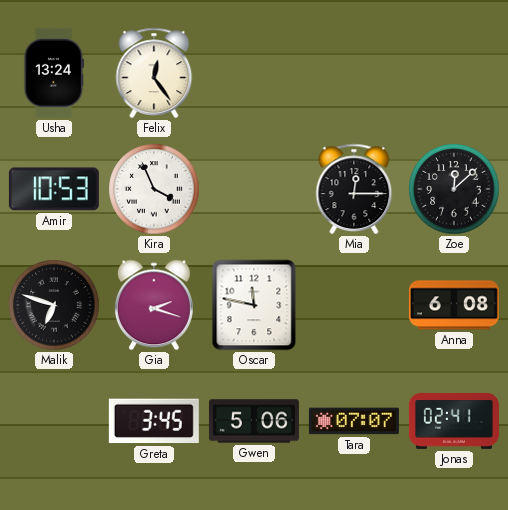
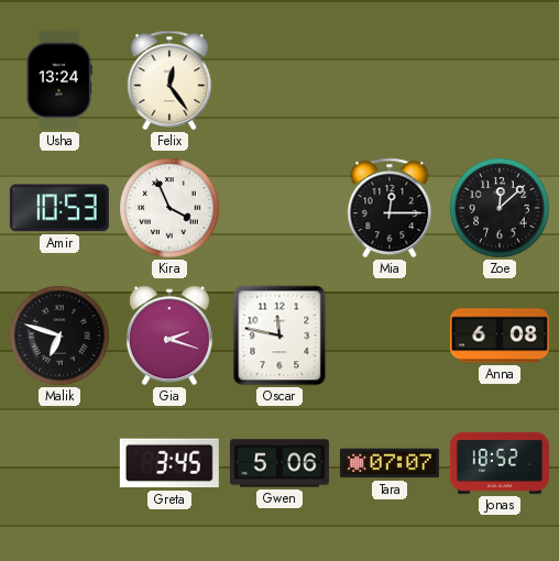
Jonas: 02:41 -> 18:52 (500, 463)
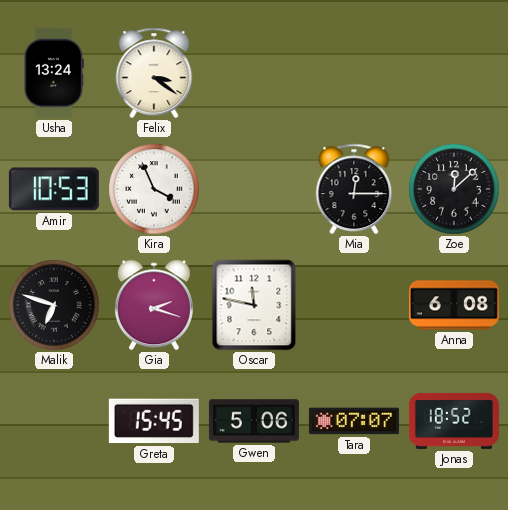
Felix: 12:24 -> 3:21 (154, 73)
Greta: 3:45 -> 15:45 (154, 421)
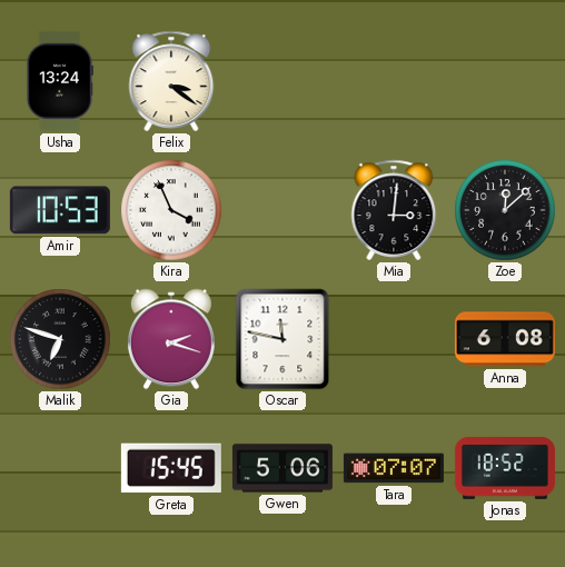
Mia: 12:15 -> 3:01 (394, 210)
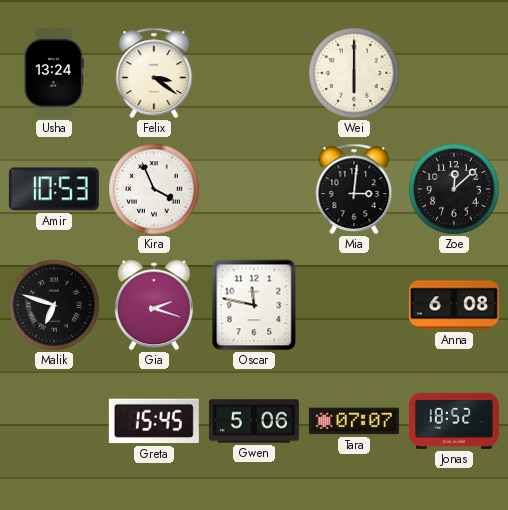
Wei: none -> 6:00 (354, 73)
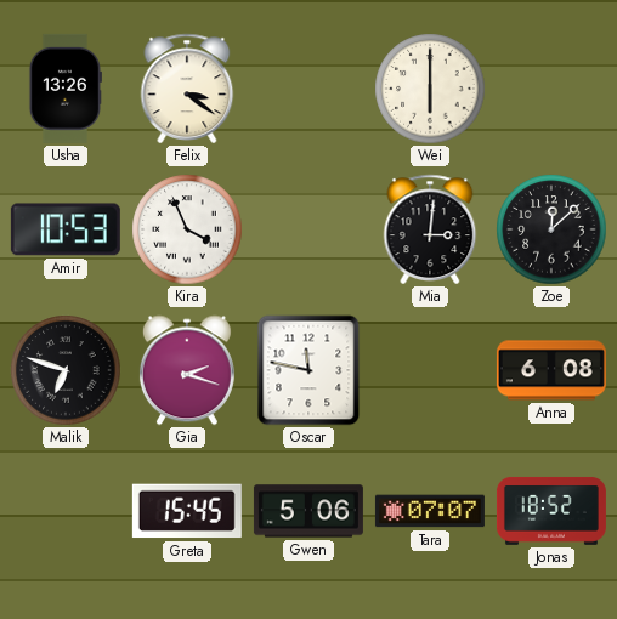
Usha: 13:24 -> 13:26 (64, 89)
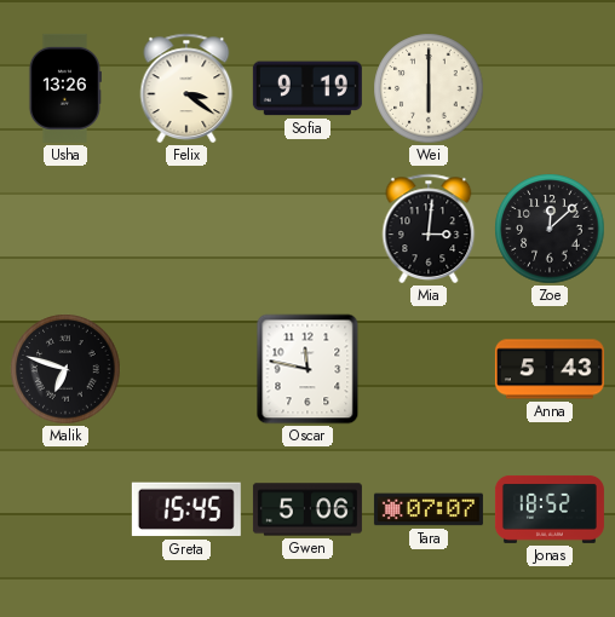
Sofia: none -> 9:19 (307, 88)
Amir: 10:53 -> none (66, 229)
Kira: 3:56 -> none (187, 229)
Gia: 2:18 -> none (187, 370)
Anna: 6:08 -> 5:43 (550, 369)
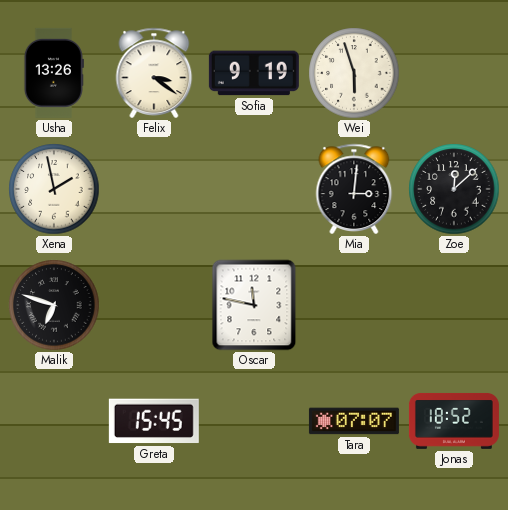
Wei: 6:00 -> 5:57 (354, 73)
Xena: none -> 1:58 (54, 189)
Anna: 5:43 -> none (550, 369)
Gwen: 5:06 -> none (307, 509)
